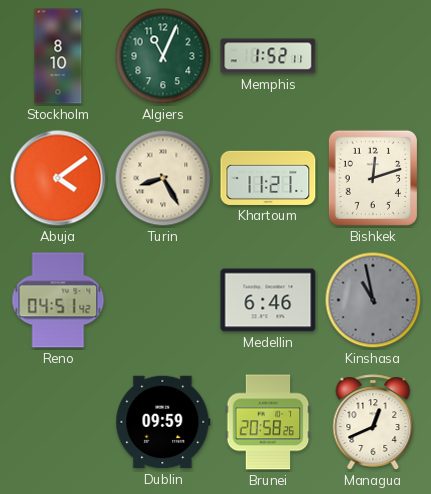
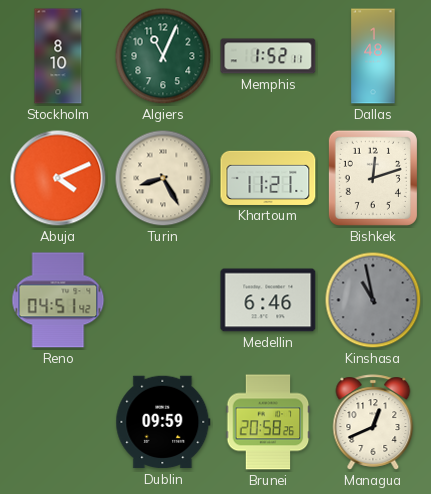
Dallas: none -> 1:48 (373, 56)
Abuja: 4:09 -> 4:11 (58, 178)
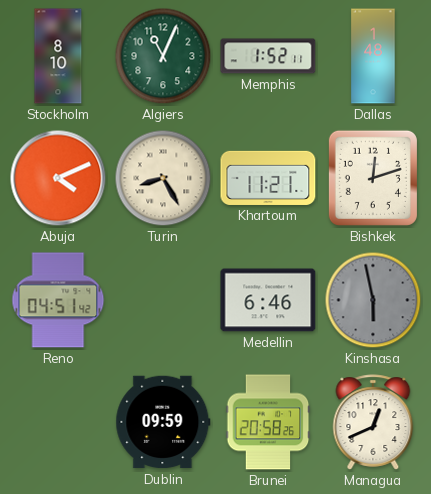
Kinshasa: 10:58 -> 5:58 (373, 300)
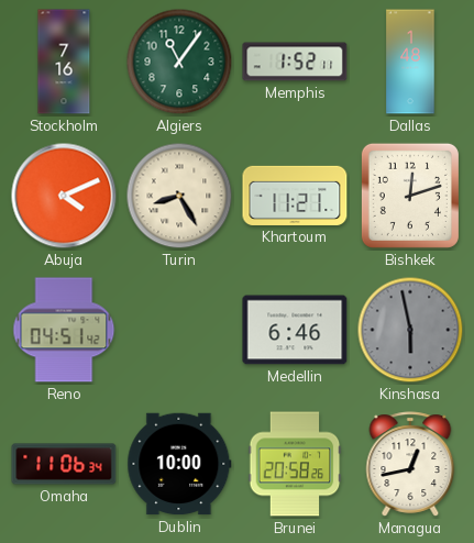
Stockholm: 8:10 -> 7:16 (64, 62)
Algiers: 11:04 -> 11:06 (179, 62)
Omaha: none -> 11:06 (64, 464)
Dublin: 09:59 -> 10:00 (179, 464)
Managua: 12:41 -> 12:43 (410, 464)
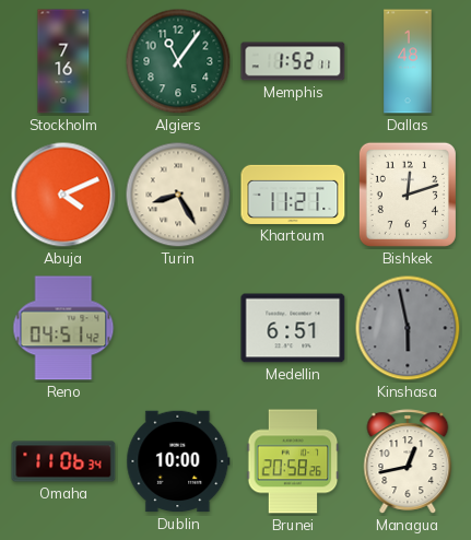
Medellin: 6:46 -> 6:51 (293, 328)
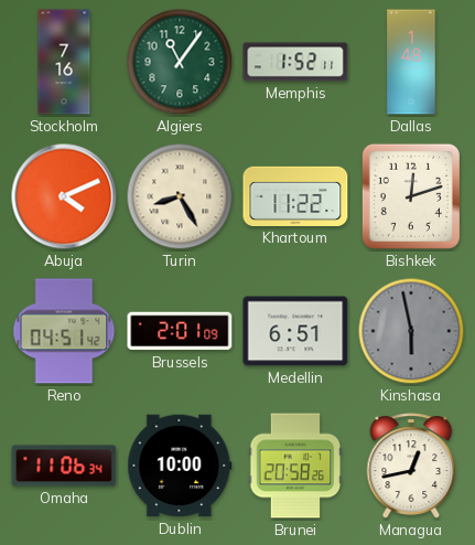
Khartoum: 11:21 -> 11:22 (295, 196)
Brussels: none -> 2:01 (180, 331)
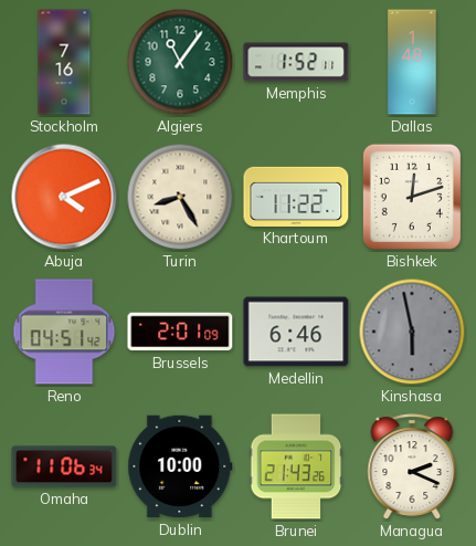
Medellin: 6:51 -> 6:46 (296, 332)
Brunei: 20:58 -> 21:43 (296, 466)
Managua: 12:43 -> 2:19 (412, 466)
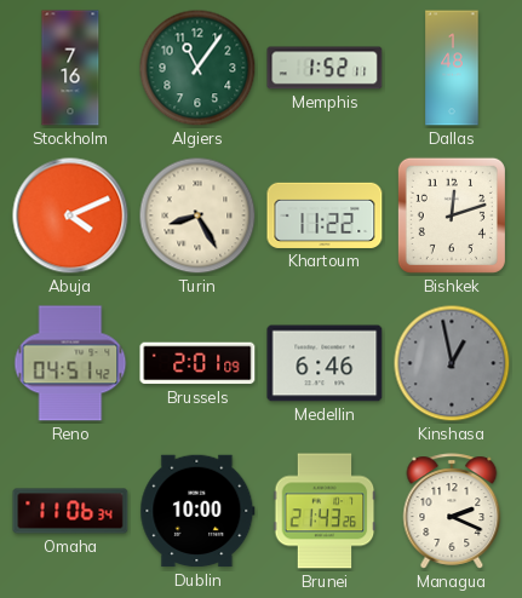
Kinshasa: 5:58 -> 12:58 (452, 363)
